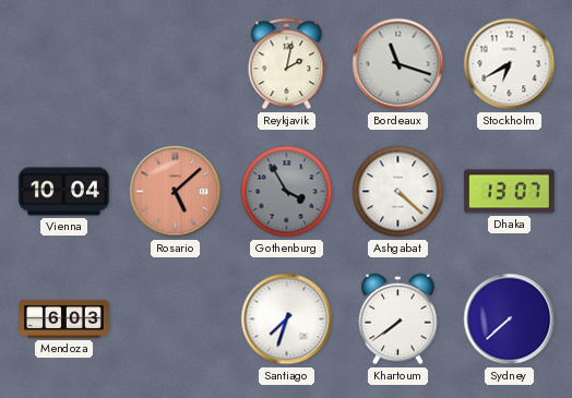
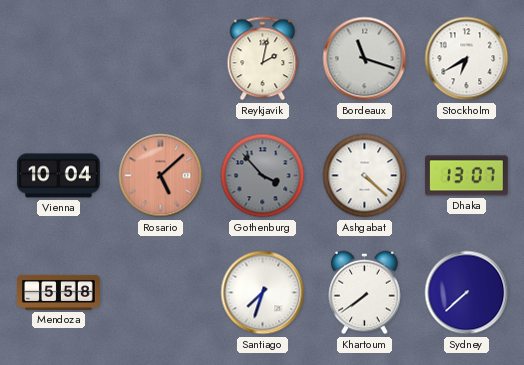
Gothenburg: 3:55 -> 3:53 (263, 176)
Mendoza: 6:03 -> 5:58 (59, 292)
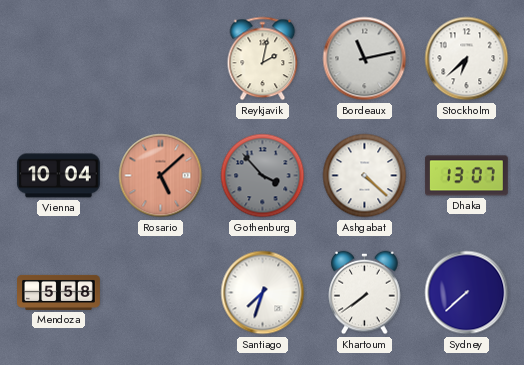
Bordeaux: 11:18 -> 11:13 (365, 59)
Stockholm: 6:40 -> 6:38 (467, 59)
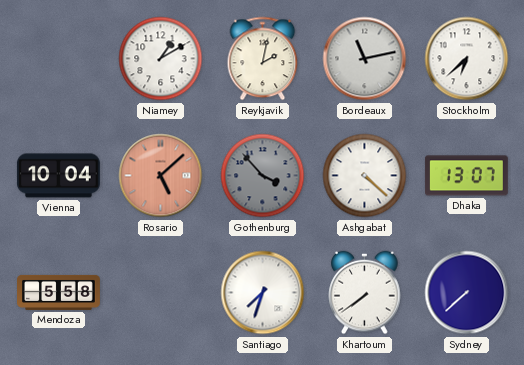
Niamey: none -> 1:10 (161, 59)
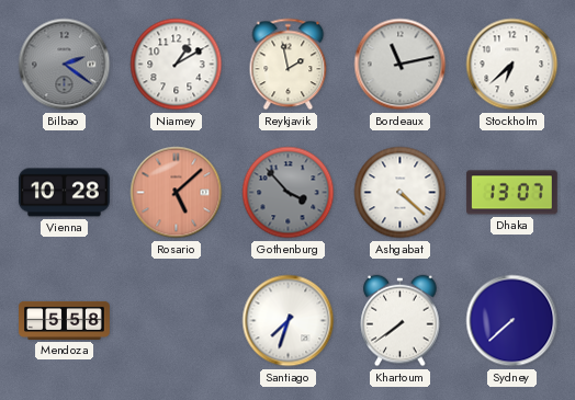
Bilbao: none -> 2:21 (65, 65)
Reykjavik: 2:02 -> 1:58 (289, 65)
Vienna: 10:04 -> 10:28 (64, 193)
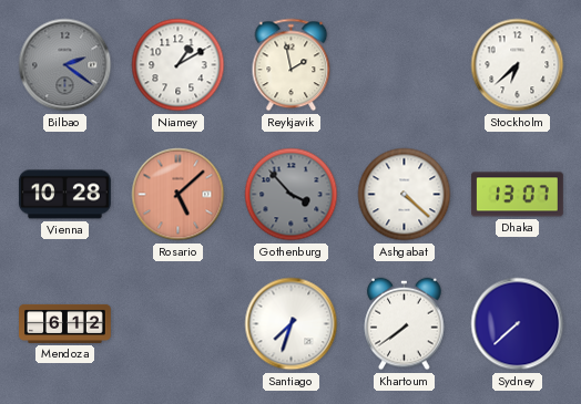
Bordeaux: 11:13 -> none (401, 65)
Mendoza: 5:58 -> 6:12 (65, 323)
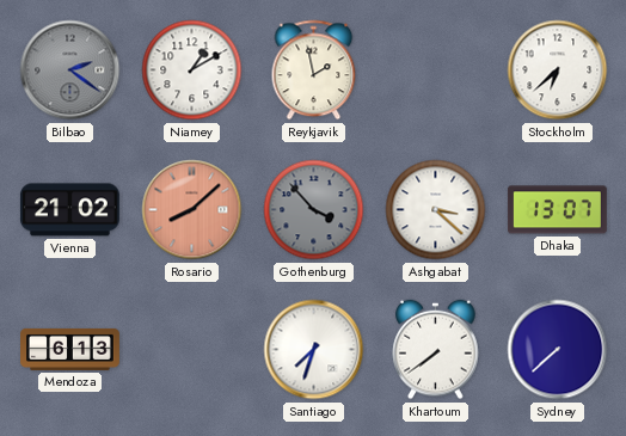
Vienna: 10:28 -> 21:02 (69, 210)
Rosario: 5:08 -> 8:08 (192, 210)
Ashgabat: 4:22 -> 3:22 (436, 210)
Mendoza: 6:12 -> 6:13 (70, 349)
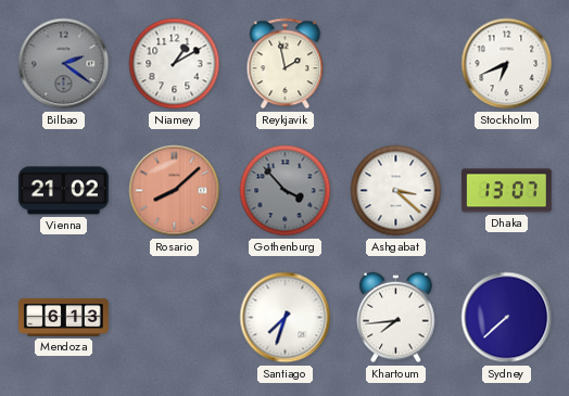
Stockholm: 6:38 -> 6:41 (507, 64)
Khartoum: 7:39 -> 7:44 (396, 318)
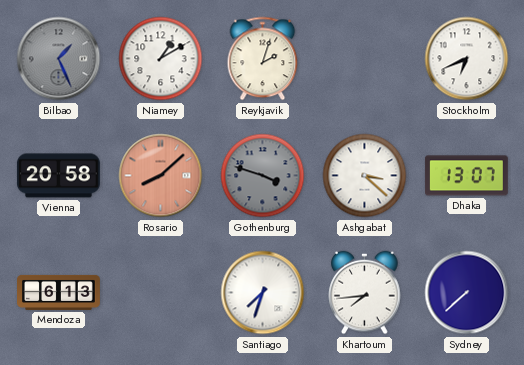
Bilbao: 2:21 -> 1:26 (59, 59)
Reykjavik: 1:58 -> 2:03 (263, 59)
Vienna: 21:02 -> 20:58 (58, 176)
Gothenburg: 3:53 -> 3:48 (263, 176)
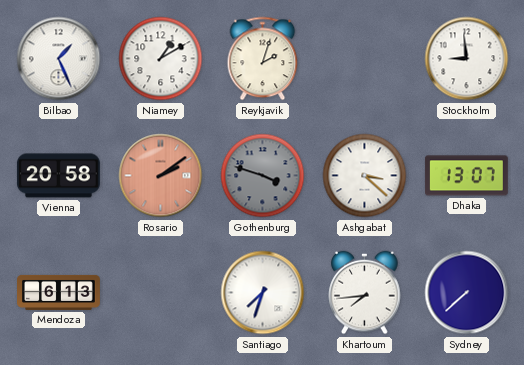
Bilbao dial: grey -> white (59, 59)
Stockholm: 6:41 -> 8:59 (467, 59)
Rosario: 8:08 -> 2:09 (161, 176)
